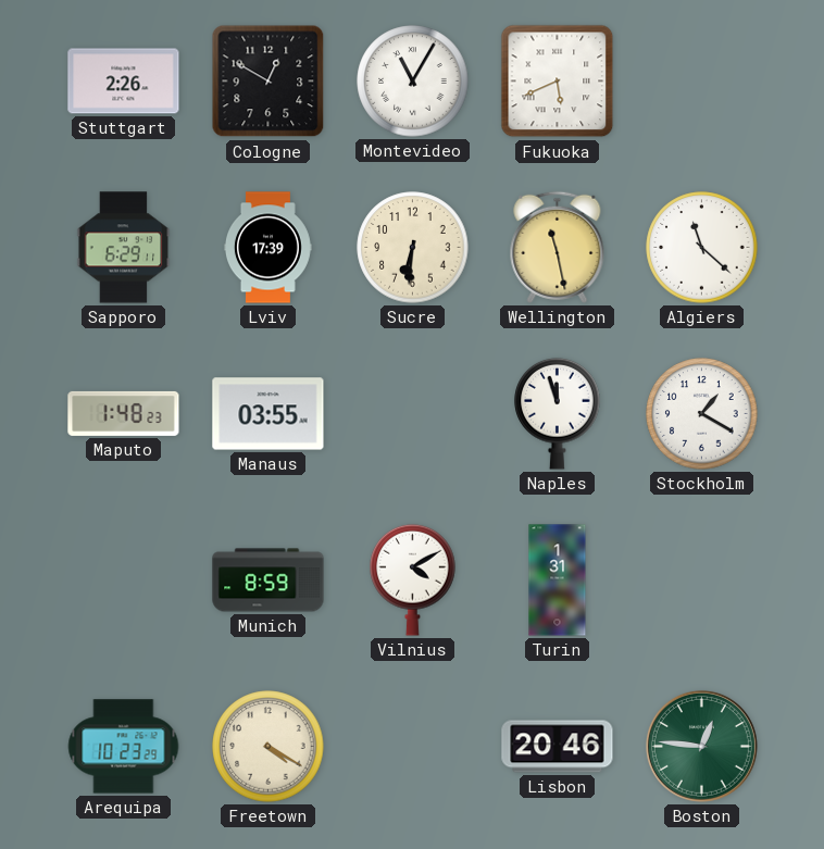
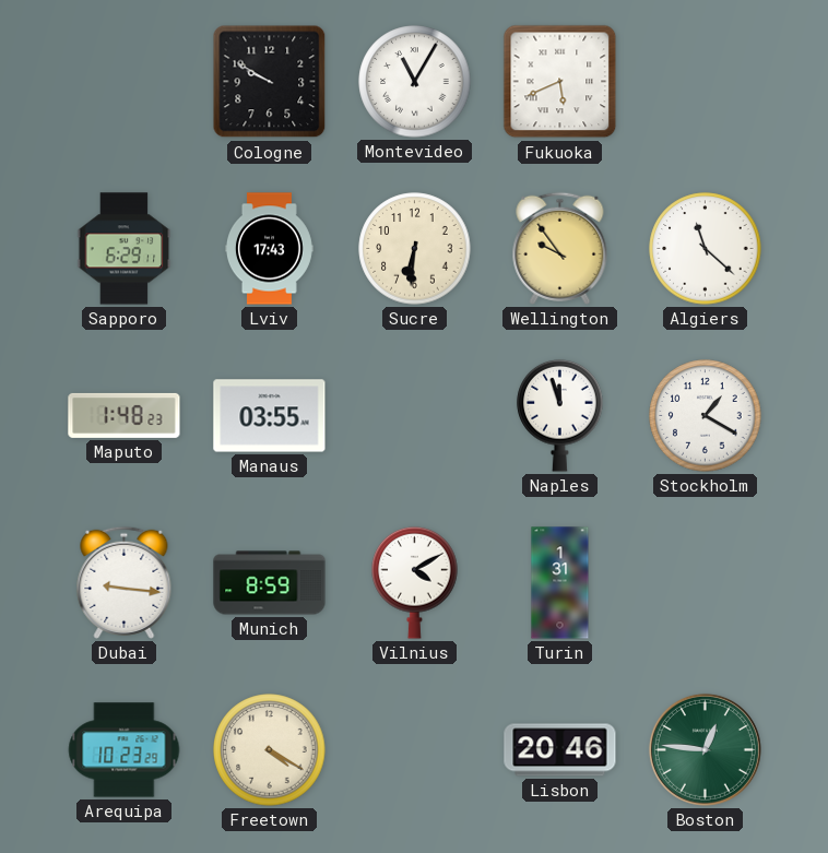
Stuttgart: 2:26 -> none (124, 82)
Cologne: 12:50 -> 9:50 (270, 82)
Lviv: 17:39 -> 17:43 (269, 249)
Wellington: 11:28 -> 9:54 (560, 248)
Dubai: none -> 9:16 (125, 582)
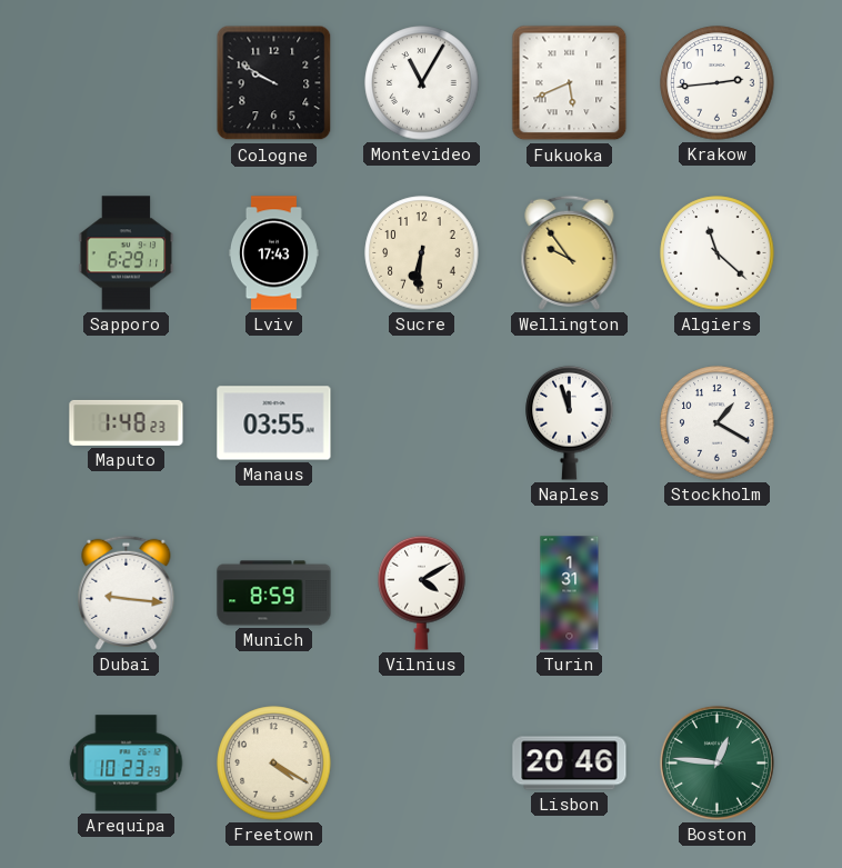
Krakow: none -> 2:44 (718, 83)
